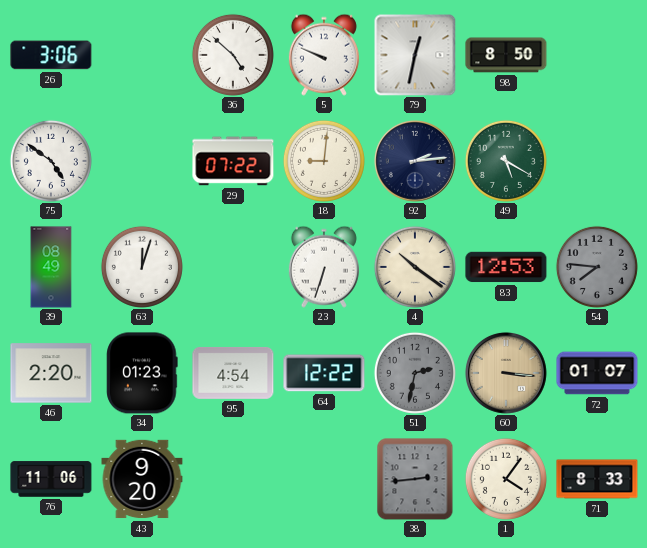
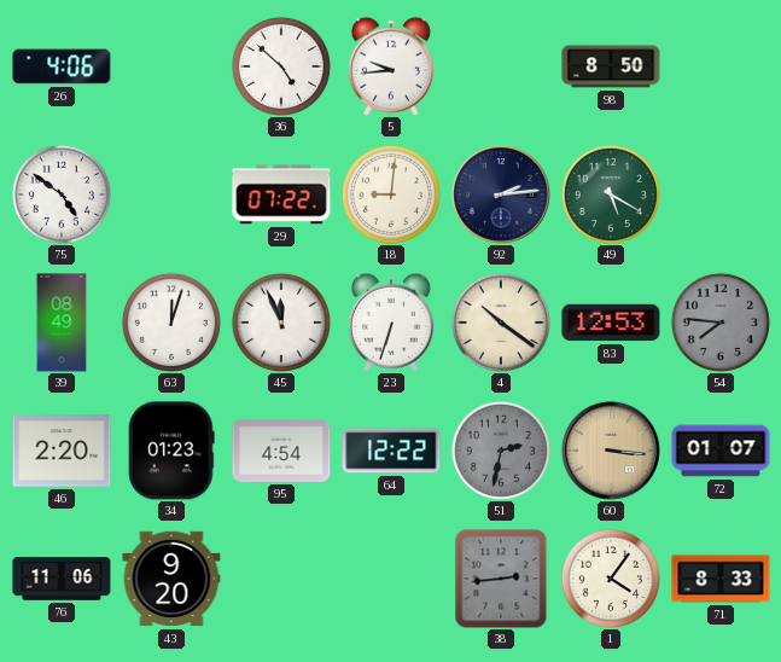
26: 3:06 -> 4:06 (62, 66)
5: 9:49 -> 9:44 (391, 66)
79: 12:32 -> none (415, 55)
45: none -> 11:56 (281, 323)
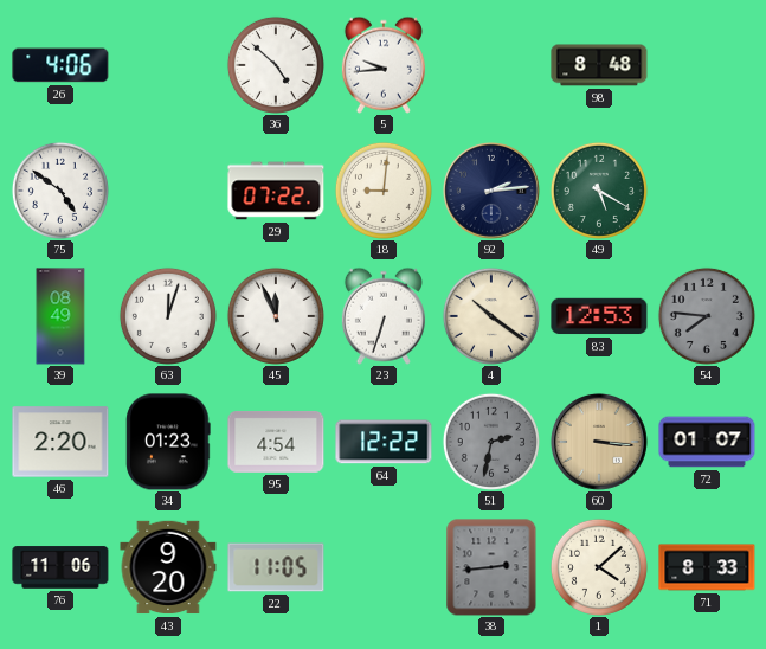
98: 8:50 -> 8:48 (599, 65)
22: none -> 11:05 (276, 567)
1: 4:06 -> 4:08 (599, 567)
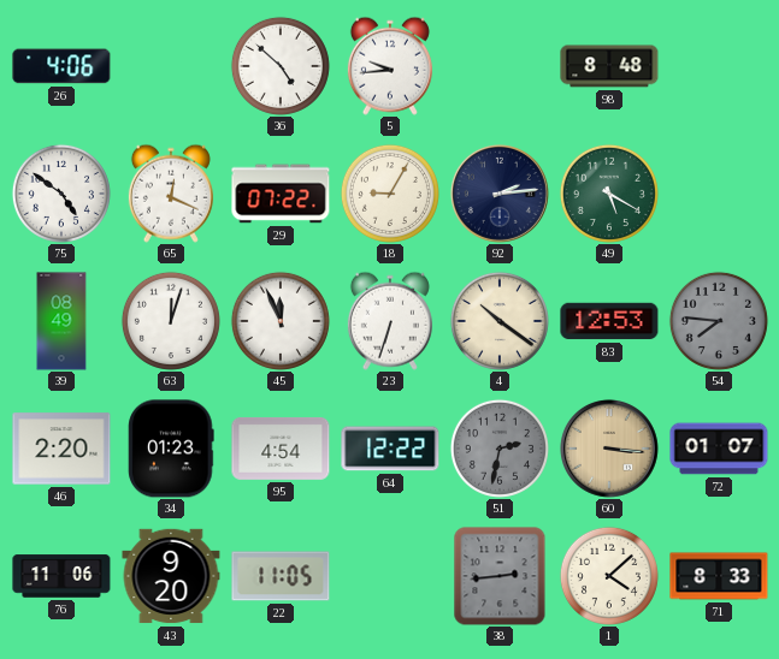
65: none -> 12:19 (171, 194)
18: 9:01 -> 9:05 (390, 194)
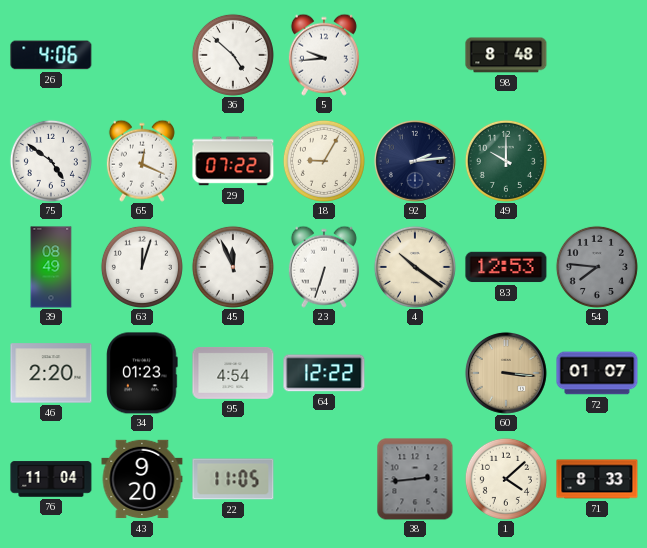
49: 5:20 -> 10:00 (506, 161)
51: 2:32 -> none (500, 449)
76: 11:06 -> 11:04 (51, 479)
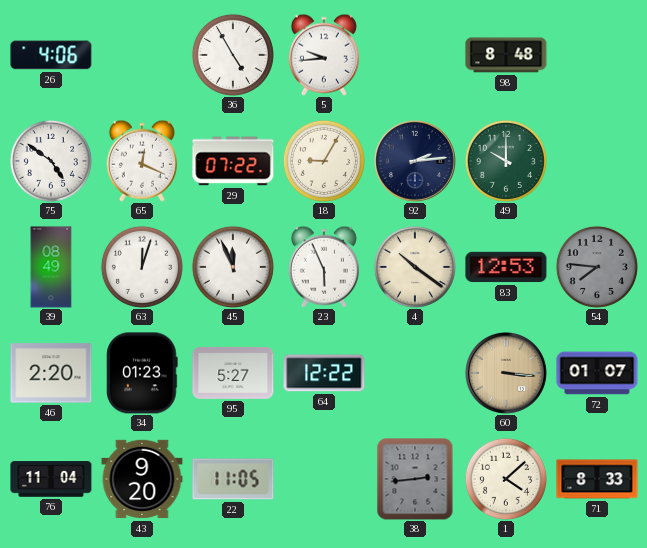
36: 4:52 -> 4:55 (233, 55)
23: 6:33 -> 5:56 (324, 267)
95: 4:54 -> 5:27 (233, 373)
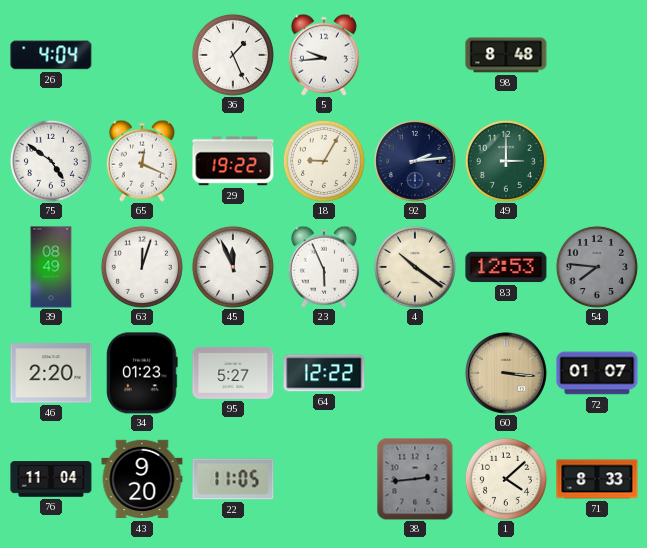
26: 4:06 -> 4:04 (51, 55)
36: 4:55 -> 1:26 (233, 55)
29: 07:22 -> 19:22 (233, 161)
49: 10:00 -> 3:00 (506, 161)
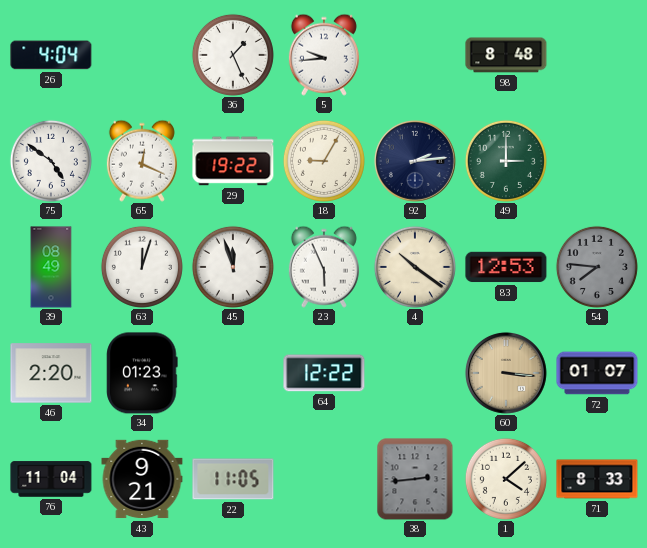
45: 11:56 -> 11:57 (233, 267)
95: 5:27 -> none (233, 373)
43: 9:20 -> 9:21 (142, 479)
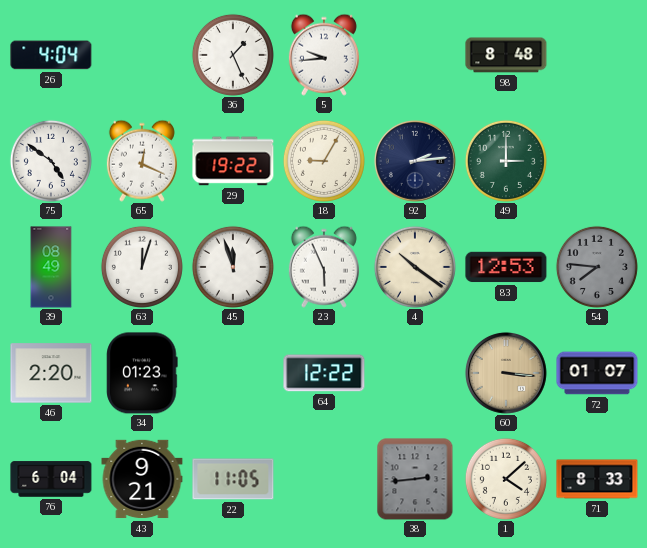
76: 11:04 -> 6:04 (51, 479)
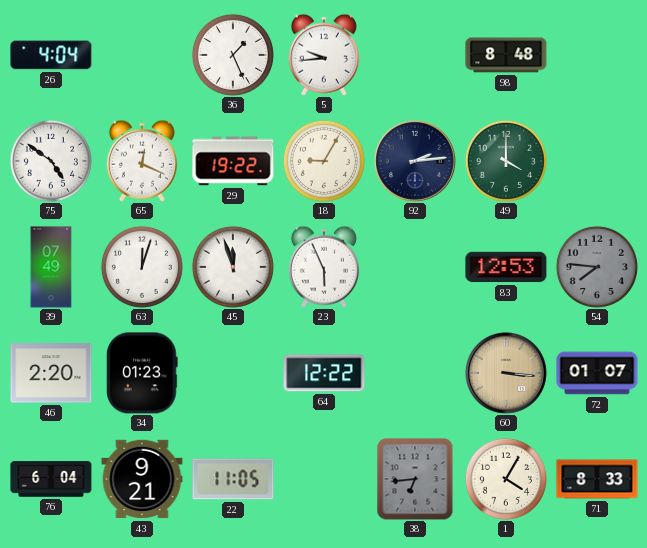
49: 3:00 -> 4:00 (506, 161)
39: 08:49 -> 07:49 (51, 267)
4: 10:21 -> none (415, 267)
38: 2:44 -> 6:44 (415, 479)
1: 4:08 -> 4:05 (506, 479)
